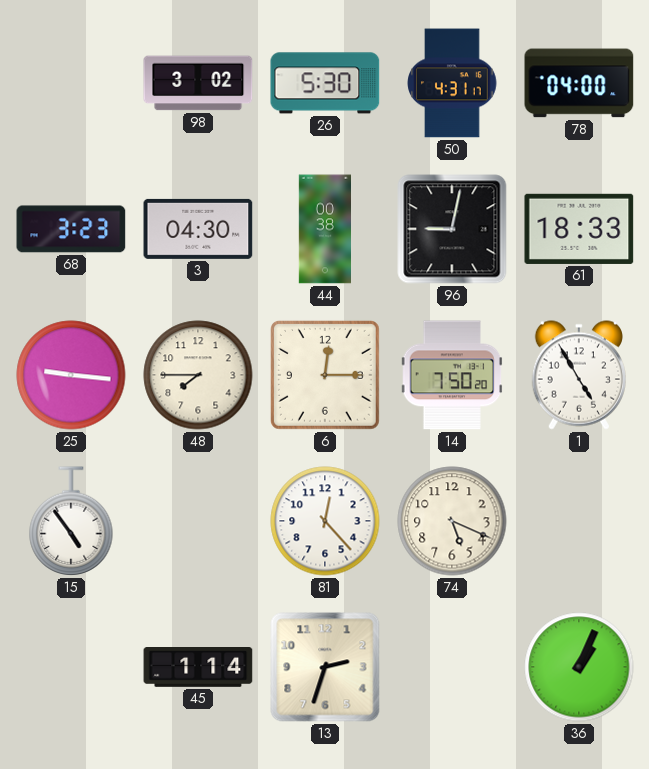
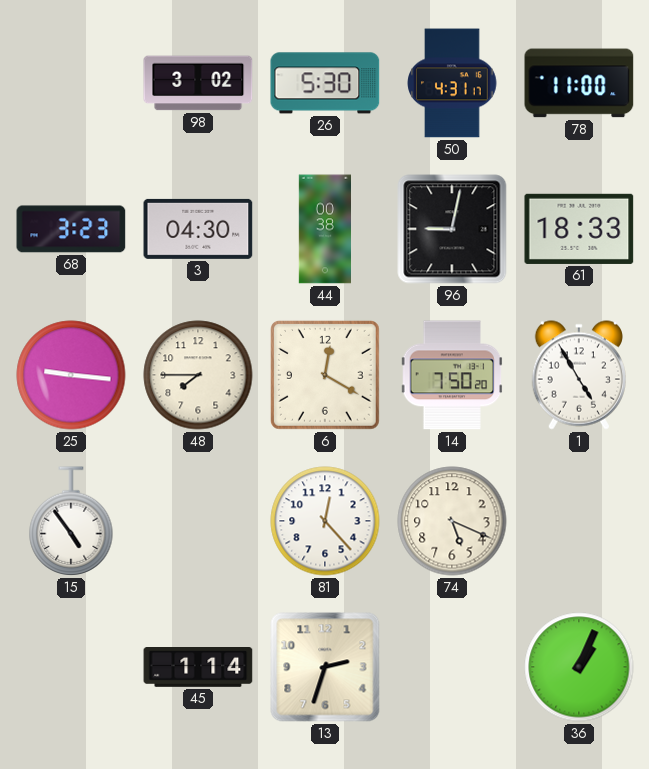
78: 04:00 -> 11:00 (579, 83)
6: 12:15 -> 12:20 (325, 375)
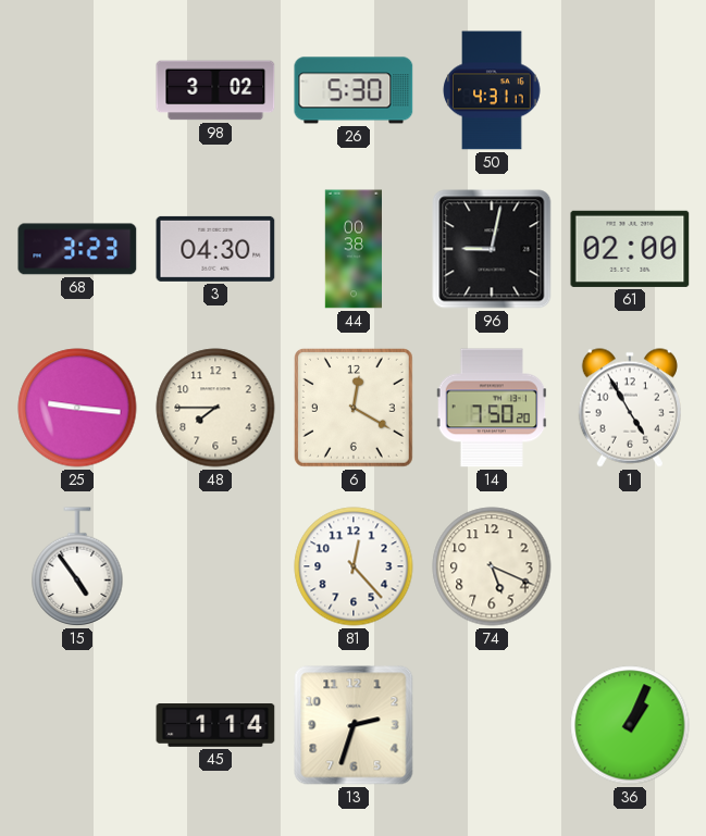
78: 11:00 -> none (579, 83)
61: 18:33 -> 02:00 (630, 249)
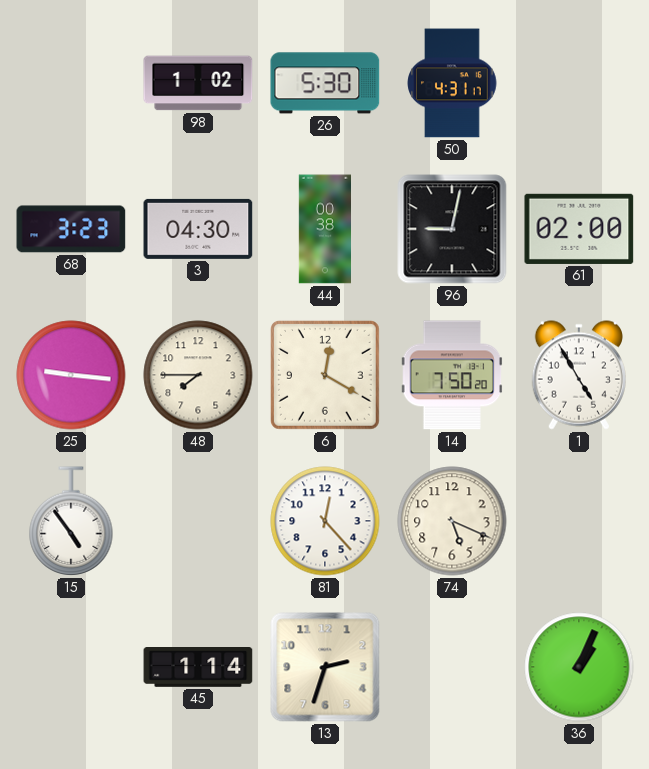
98: 3:02 -> 1:02 (198, 83)
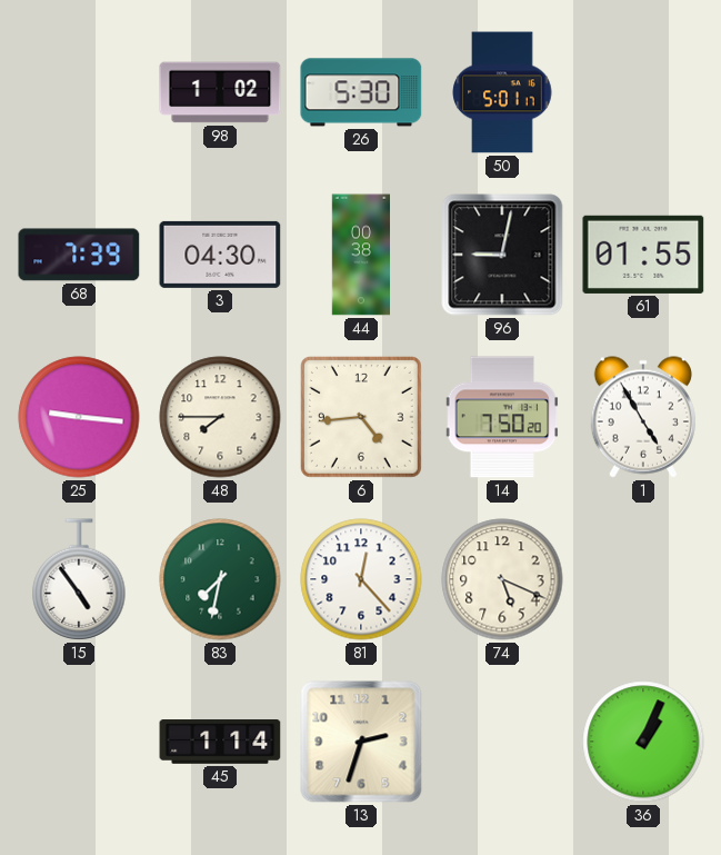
50: 4:31 -> 5:01 (502, 92)
68: 3:23 -> 7:39 (79, 255)
61: 02:00 -> 01:55 (643, 255)
6: 12:20 -> 4:44 (361, 417)
83: none -> 7:32 (220, 579)
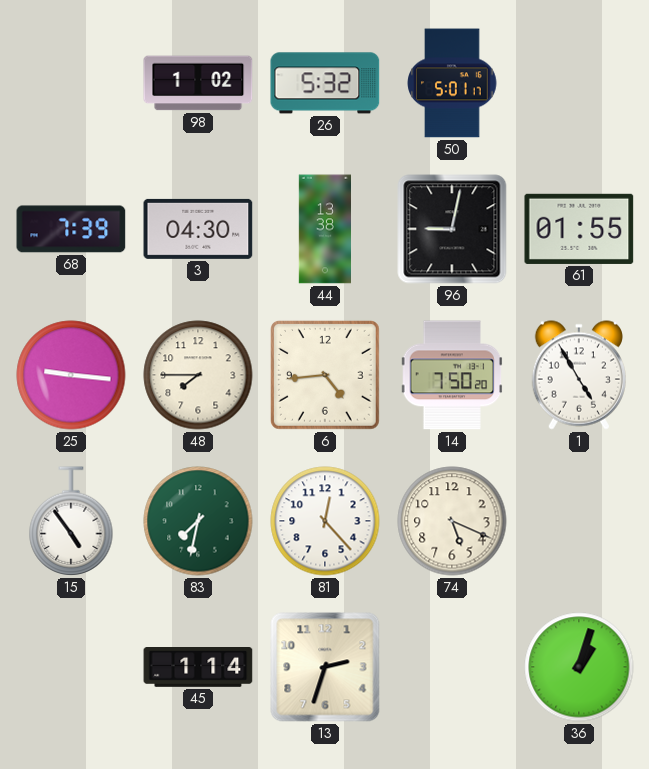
26: 5:30 -> 5:32 (325, 83)
44: 00:38 -> 13:38 (324, 229)
36: 1:04 -> 1:03 (579, 667)
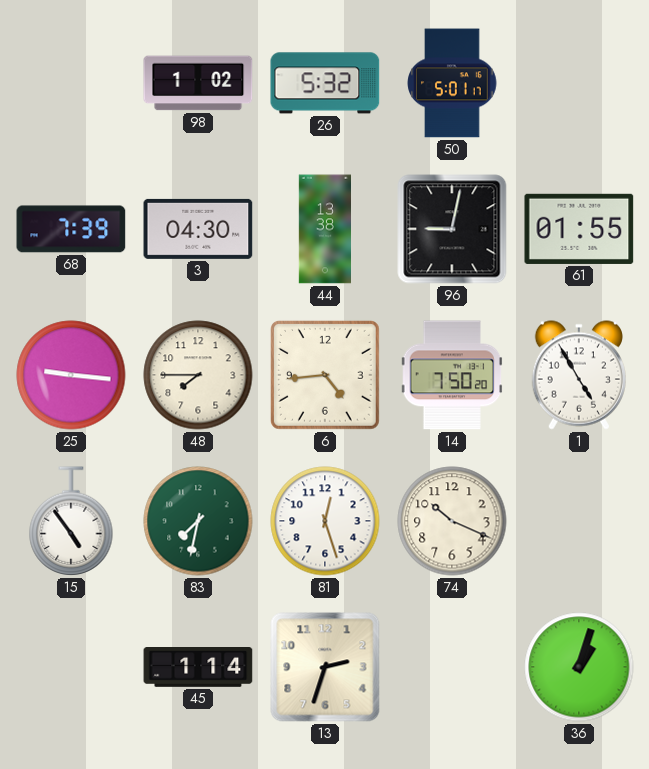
81: 12:23 -> 12:27 (325, 521)
74: 5:19 -> 10:19 (452, 521)
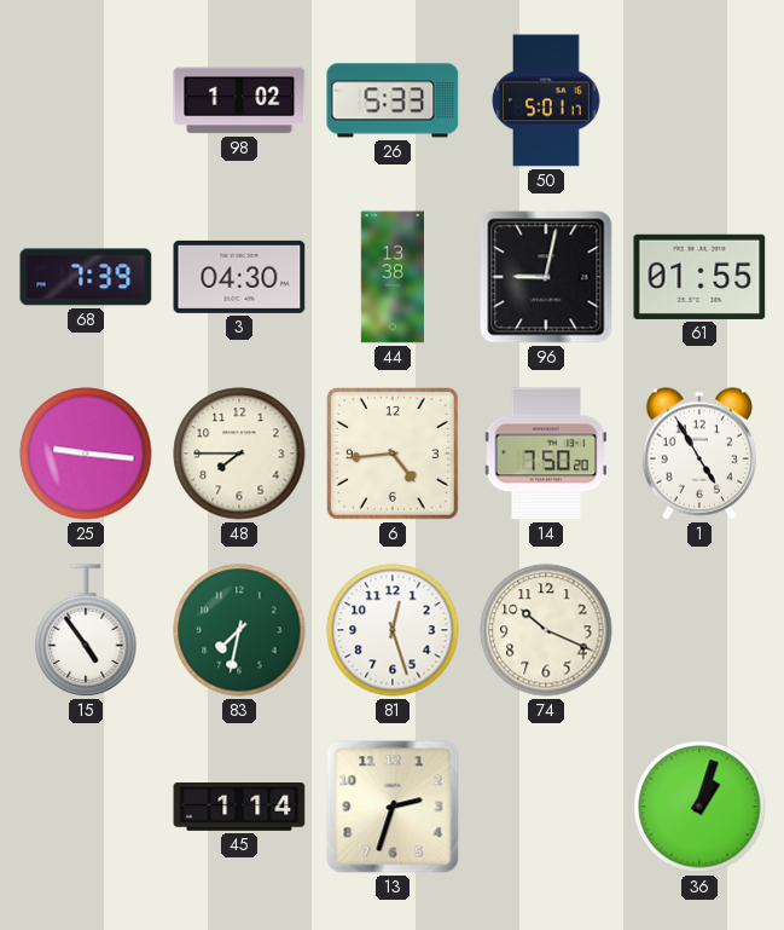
26: 5:32 -> 5:33 (393, 100)
